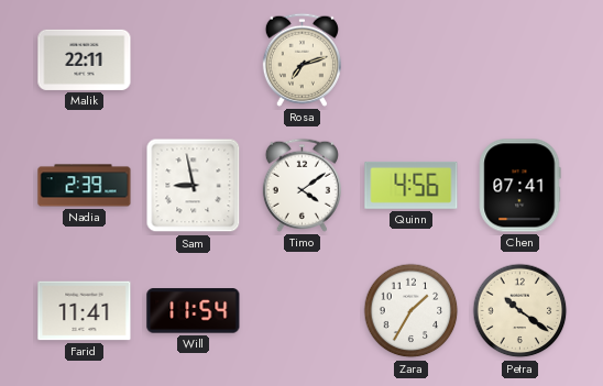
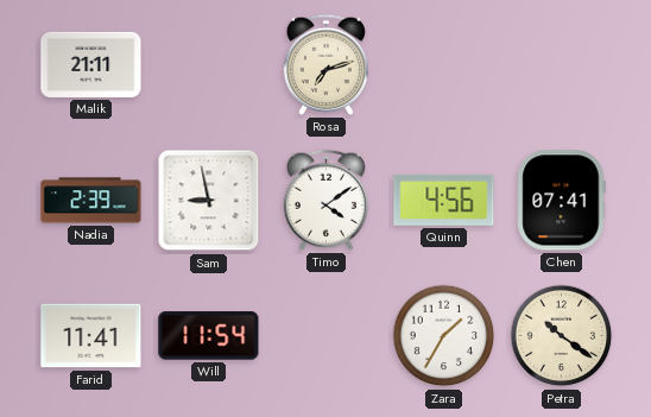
Malik: 22:11 -> 21:11 (91, 64)
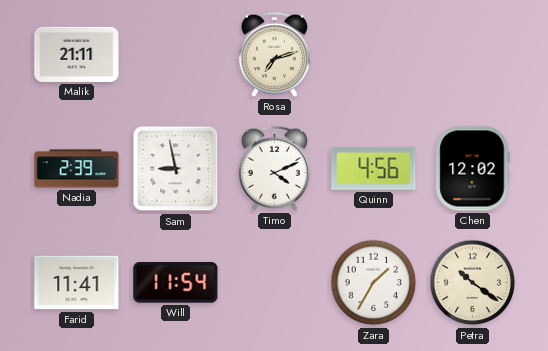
Timo: 4:09 -> 4:11 (274, 168)
Chen: 07:41 -> 12:02 (473, 169)
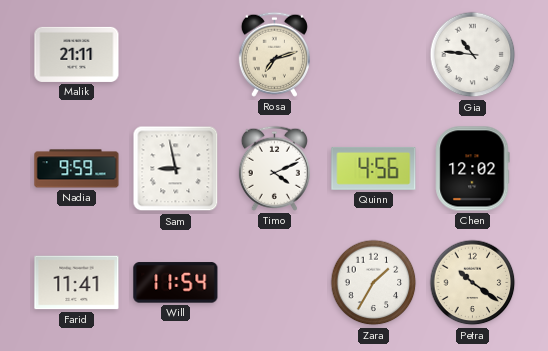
Gia: none -> 10:46 (473, 55)
Nadia: 2:39 -> 9:59 (77, 169)
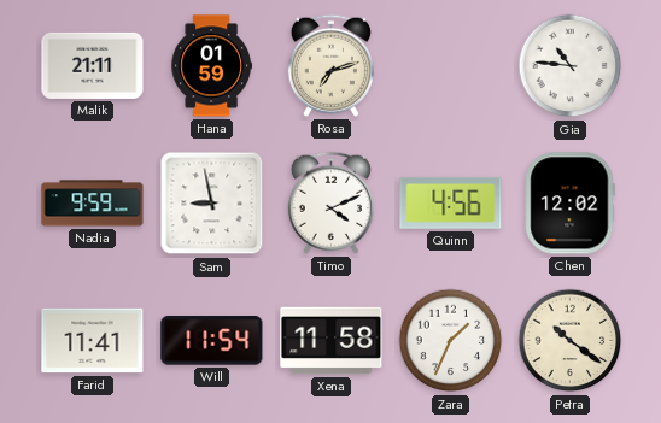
Hana: none -> 01:59 (211, 66)
Xena: none -> 11:58 (332, 341)
Zara: 1:35 -> 1:34 (451, 341)
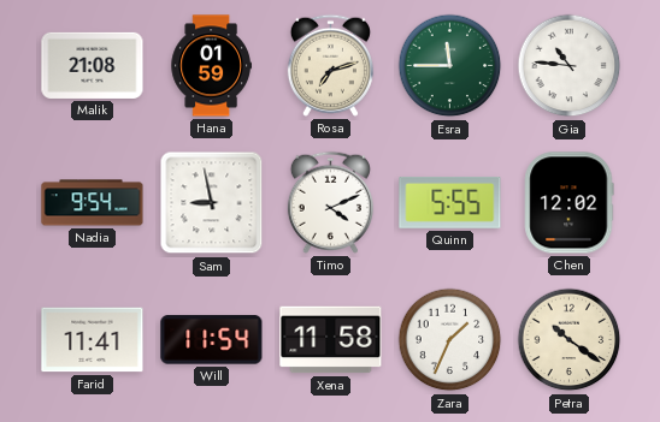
Malik: 21:11 -> 21:08 (93, 65)
Esra: none -> 11:45 (450, 66)
Nadia: 9:59 -> 9:54 (93, 203)
Quinn: 4:56 -> 5:55 (450, 202)
